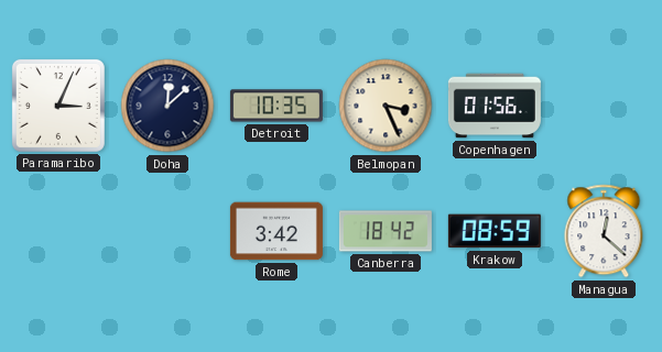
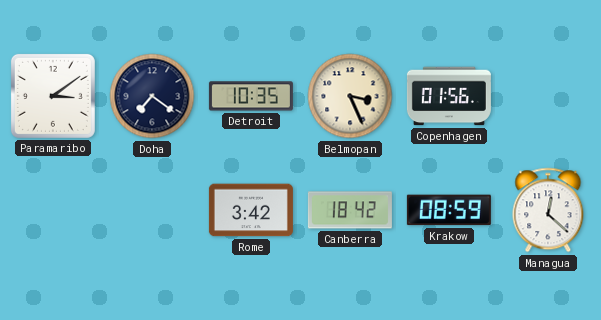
Paramaribo: 3:04 -> 3:09 (53, 96)
Doha: 12:08 -> 7:21 (152, 96)
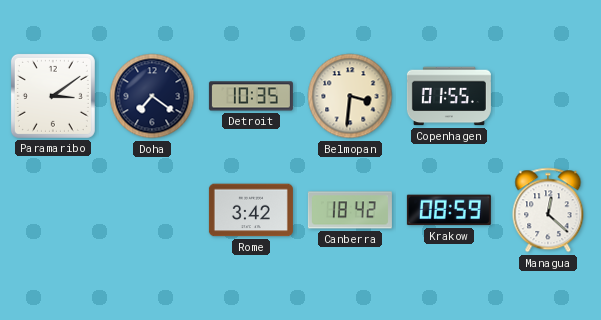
Belmopan: 3:26 -> 3:31 (350, 96)
Copenhagen: 01:56 -> 01:55 (449, 96)
